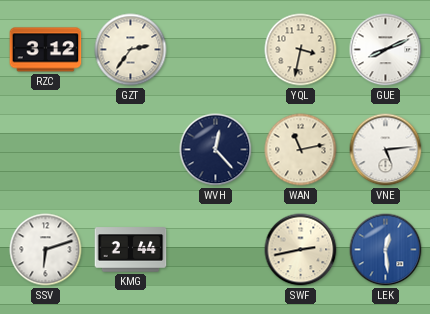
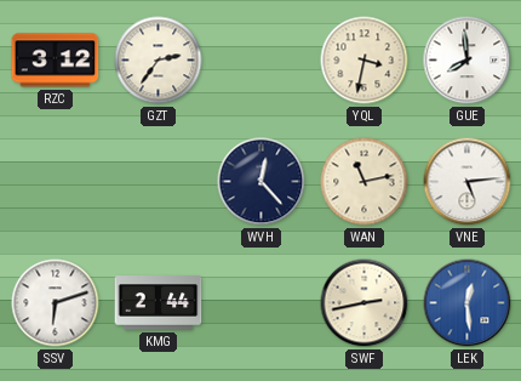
GUE: 8:11 -> 7:59 (468, 61)
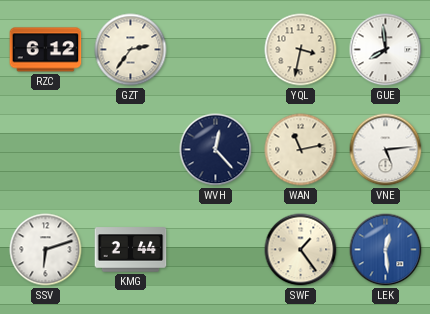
RZC: 3:12 -> 6:12 (46, 50)
SWF: 2:43 -> 1:24 (301, 250)
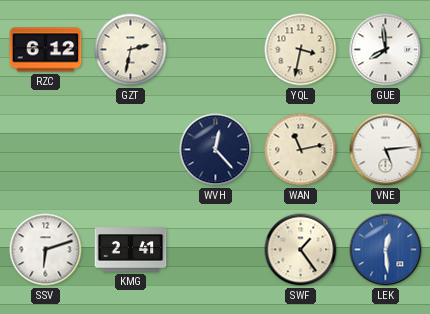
GZT: 2:36 -> 2:32 (131, 50)
KMG: 2:44 -> 2:41 (131, 250)
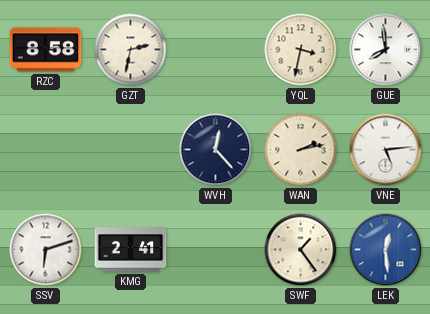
RZC: 6:12 -> 8:58 (46, 50)
WAN: 11:13 -> 2:13 (301, 150)
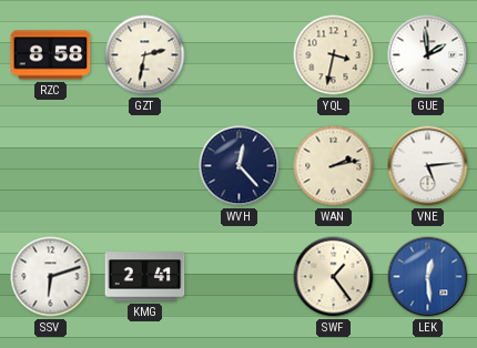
GUE: 7:59 -> 1:59 (428, 55)
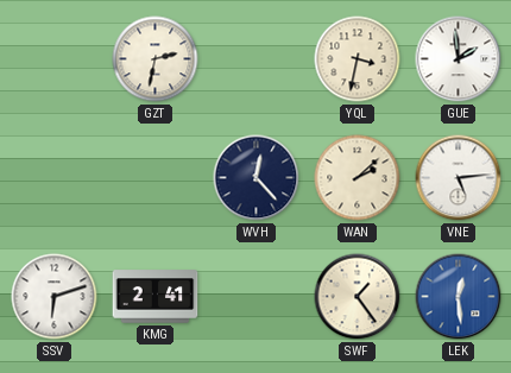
RZC: 8:58 -> none (51, 55)
WAN: 2:13 -> 2:08 (358, 178)
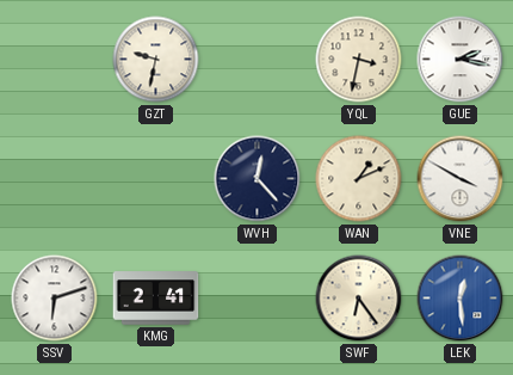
GZT: 2:32 -> 9:32 (156, 60)
GUE: 1:59 -> 2:17 (461, 60)
WAN: 2:08 -> 1:11 (359, 179)
VNE: 5:14 -> 3:50 (461, 179)
SWF: 1:24 -> 6:24 (359, 299)
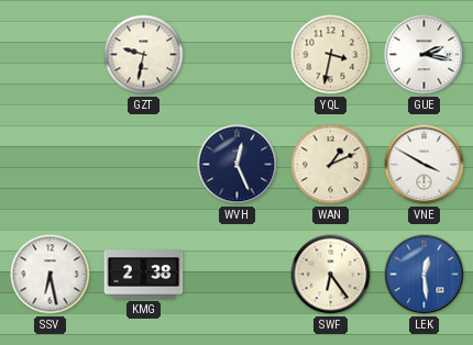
WVH: 12:23 -> 12:26 (238, 165)
SSV: 6:12 -> 6:28 (51, 275)
KMG: 2:41 -> 2:38 (144, 275)
